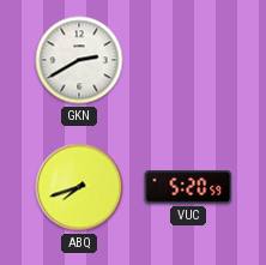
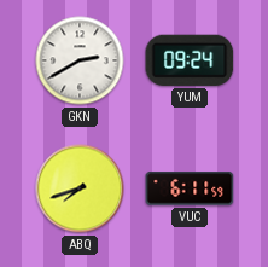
YUM: none -> 09:24 (190, 60)
VUC: 5:20 -> 6:11 (190, 188)
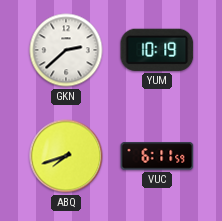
GKN: 2:40 -> 2:38 (66, 50)
YUM: 09:24 -> 10:19 (157, 50)
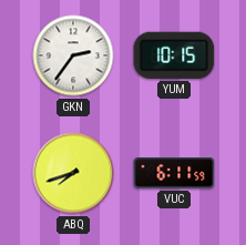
GKN: 2:38 -> 2:36 (73, 55)
YUM: 10:19 -> 10:15 (174, 55)
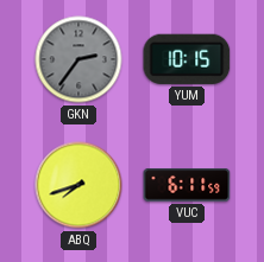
GKN dial: white -> grey (78, 59)
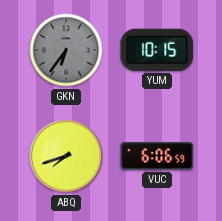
GKN: 2:36 -> 6:36 (66, 50)
VUC: 6:11 -> 6:06 (157, 156)
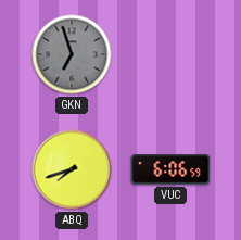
GKN: 6:36 -> 6:57 (72, 54)
YUM: 10:15 -> none (157, 50)
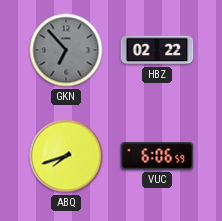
GKN: 6:57 -> 6:53 (66, 50)
HBZ: none -> 02:22 (157, 50)
